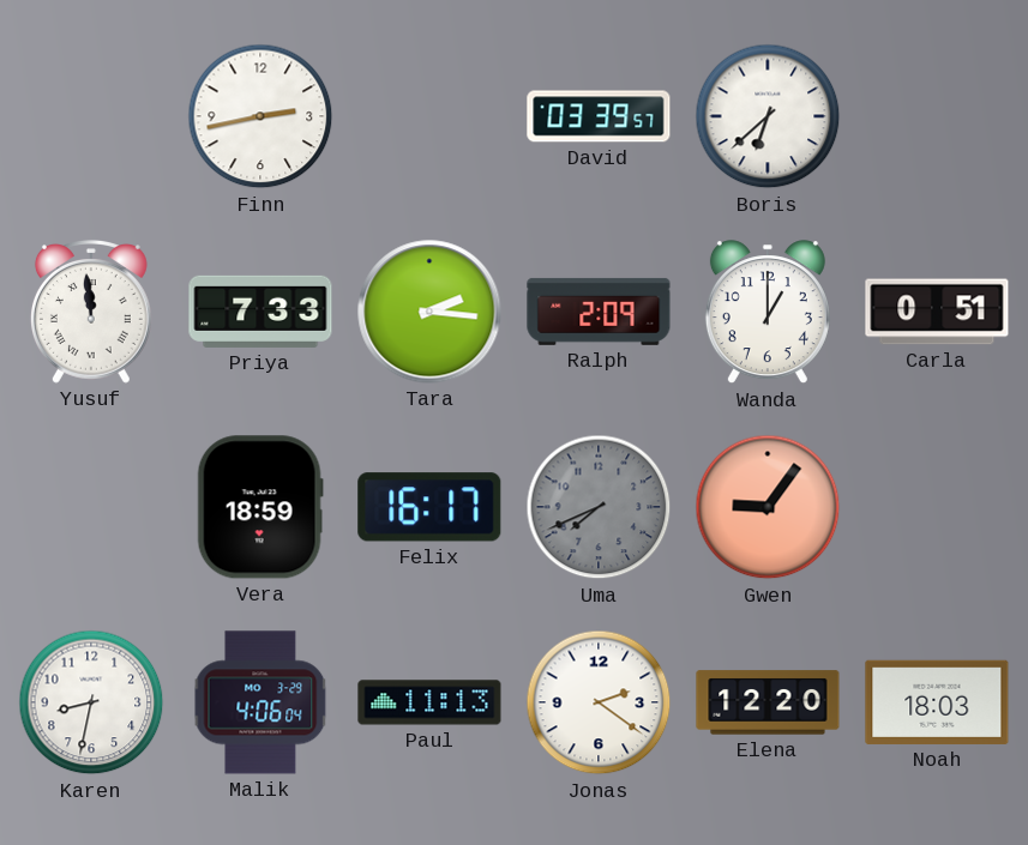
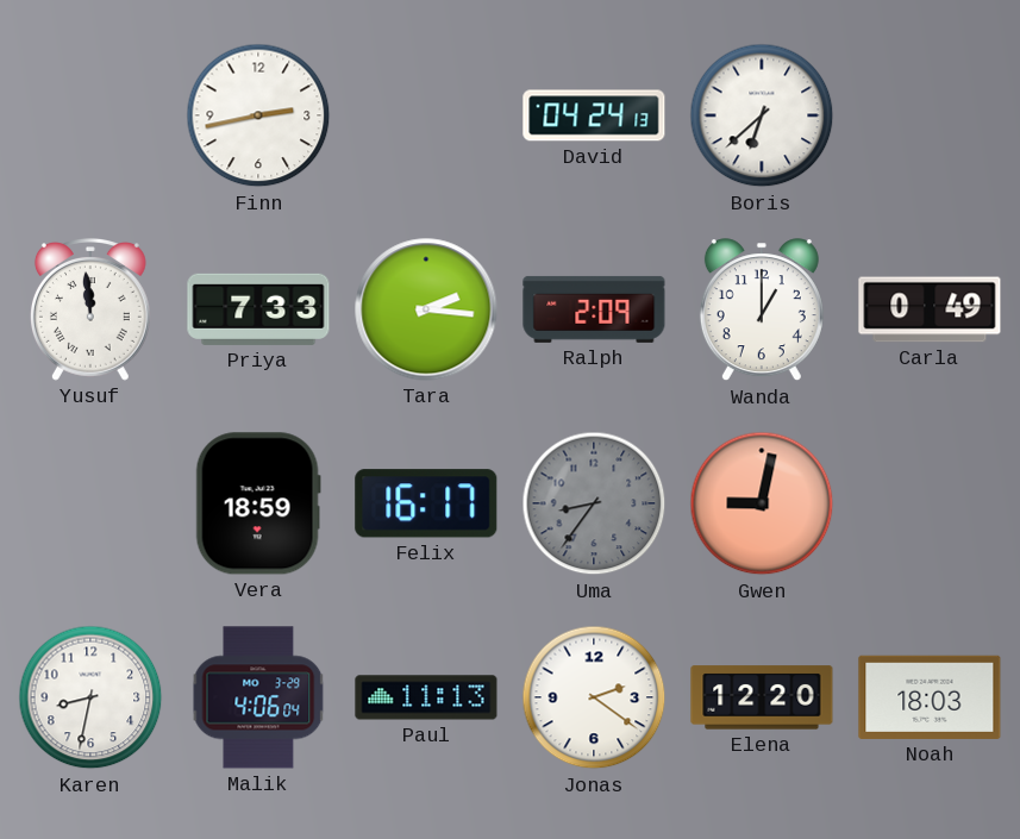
David: 03:39 -> 04:24 (594, 115)
Carla: 0:51 -> 0:49 (930, 309)
Uma: 7:41 -> 8:36 (594, 503)
Gwen: 9:06 -> 9:02 (762, 503)
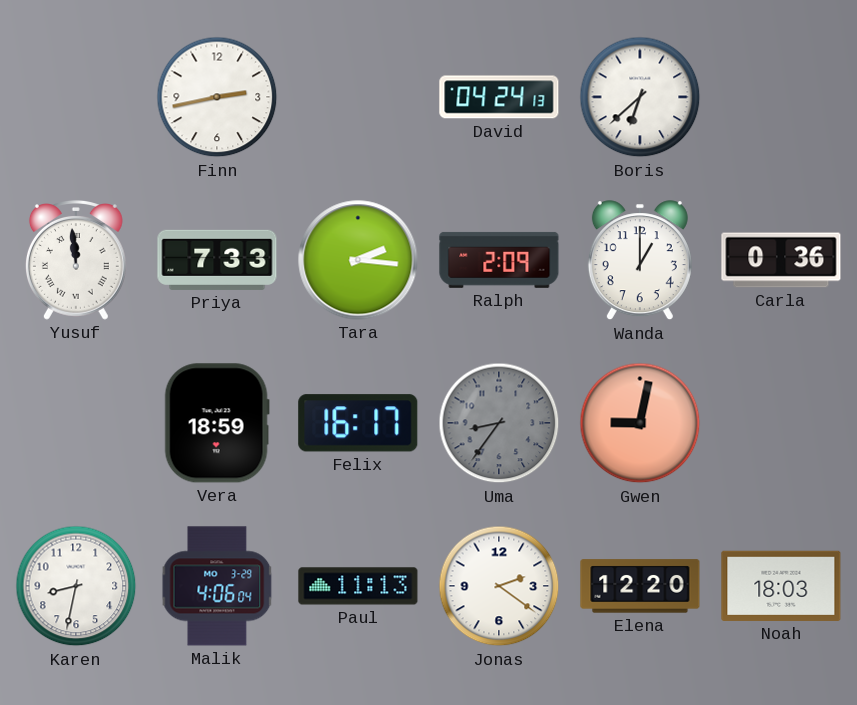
Carla: 0:49 -> 0:36 (781, 260)
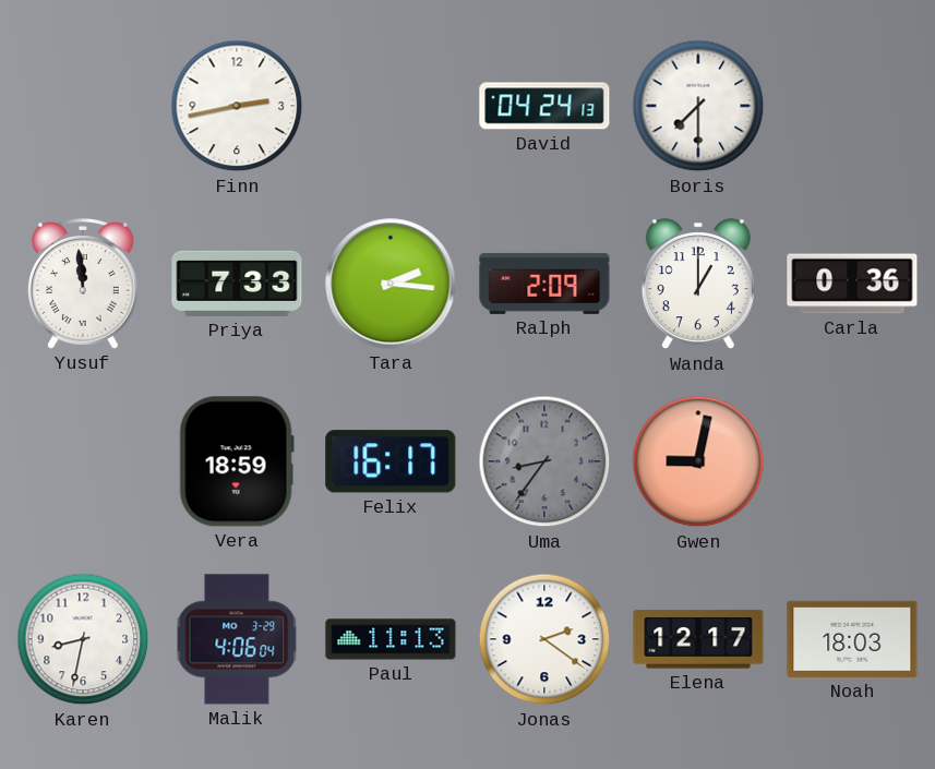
Boris: 6:38 -> 7:30 (698, 106)
Elena: 12:20 -> 12:17 (698, 639)
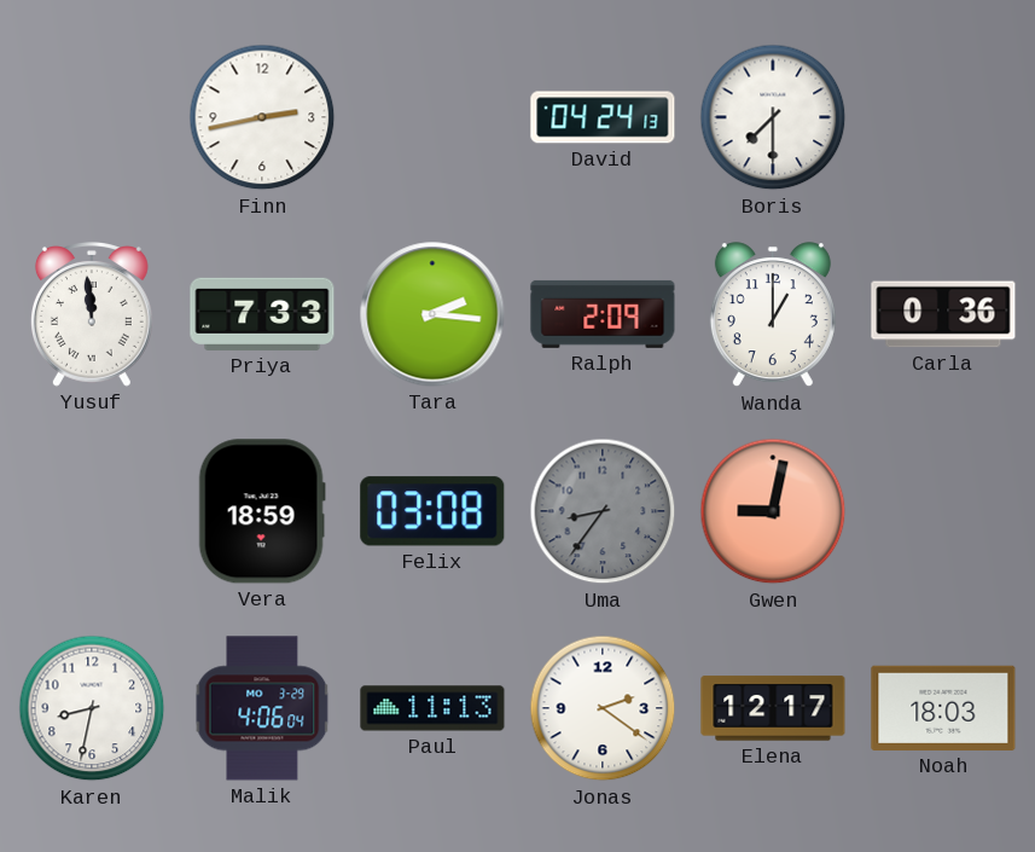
Felix: 16:17 -> 03:08 (432, 511)
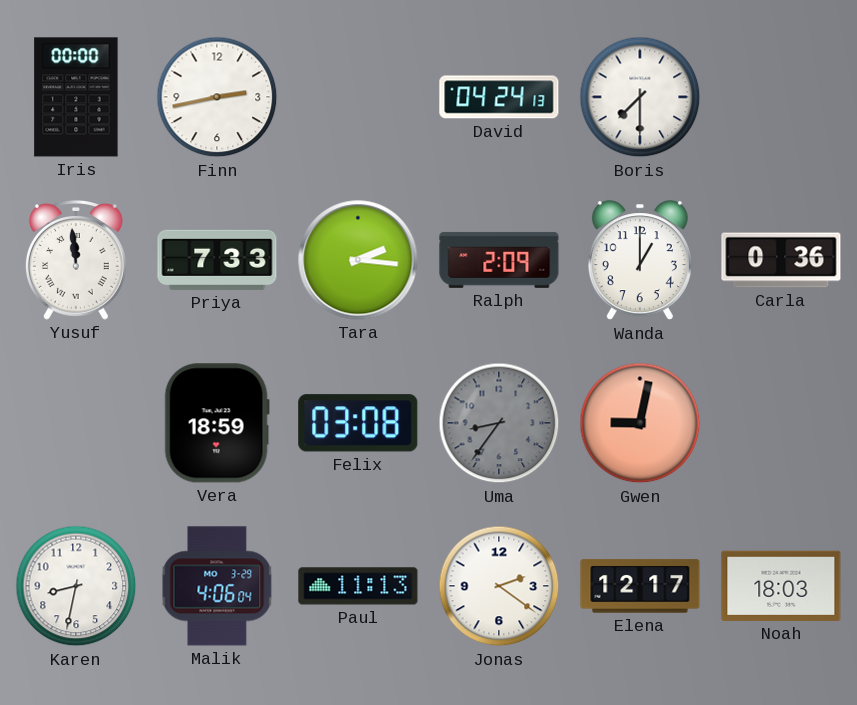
Iris: none -> 00:00 (76, 97)
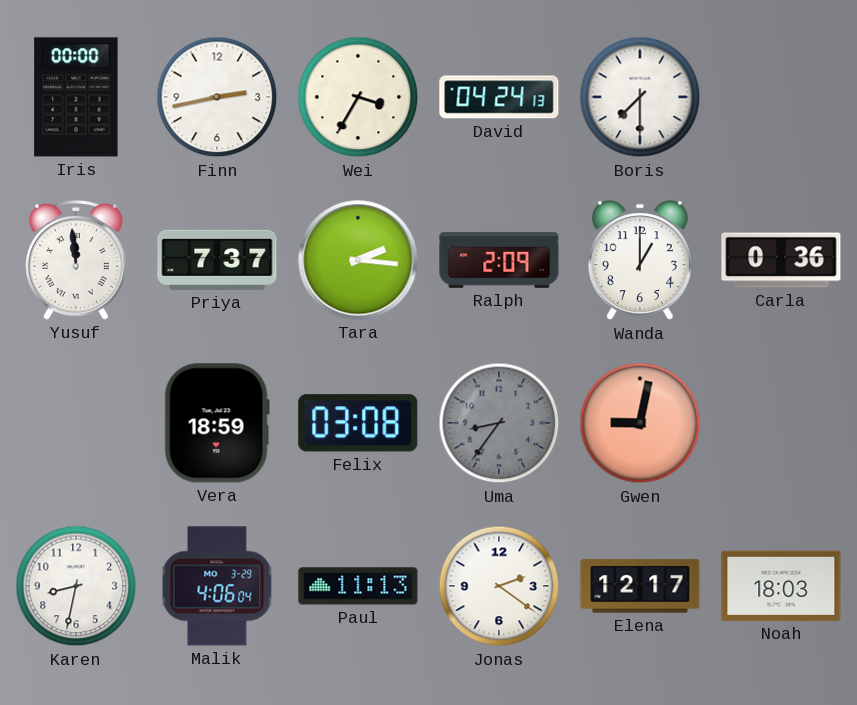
Wei: none -> 3:35 (358, 97)
Priya: 7:33 -> 7:37 (217, 260)
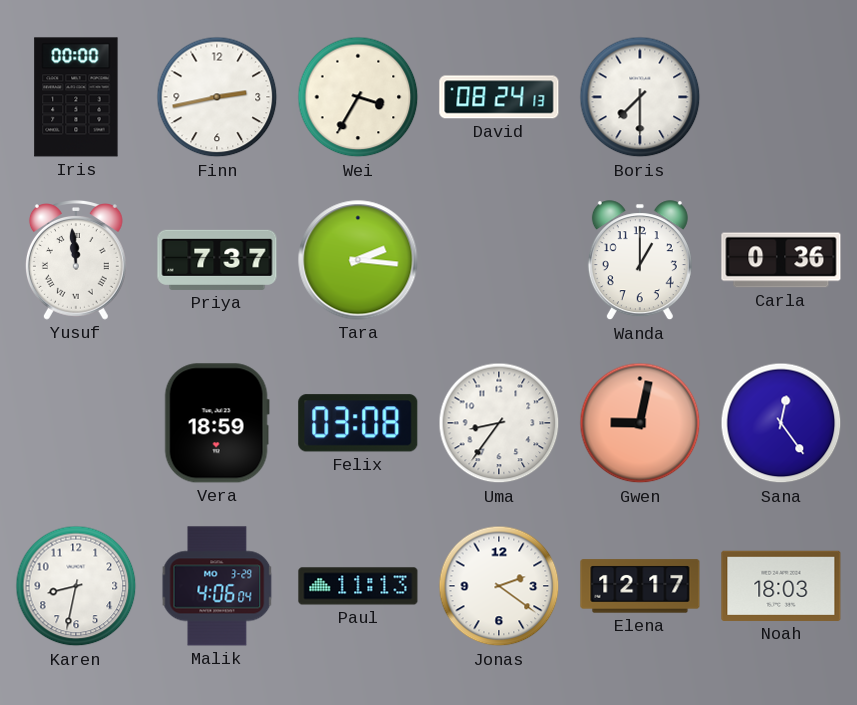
David: 04:24 -> 08:24 (499, 97)
Ralph: 2:09 -> none (499, 260)
Uma dial: grey -> white (499, 423)
Sana: none -> 12:24 (781, 423)
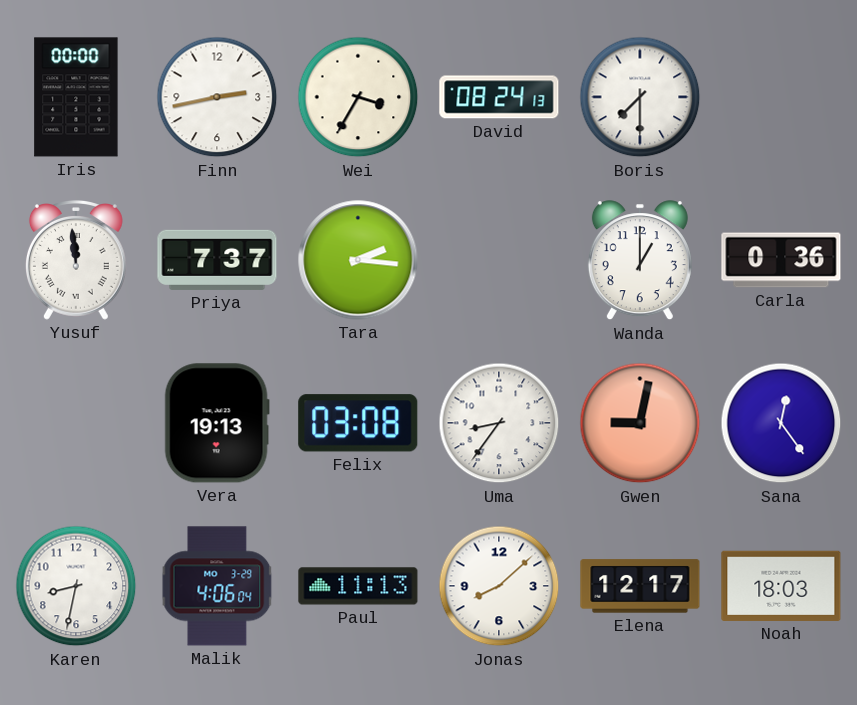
Vera: 18:59 -> 19:13 (217, 423)
Jonas: 2:21 -> 8:08 (499, 586)
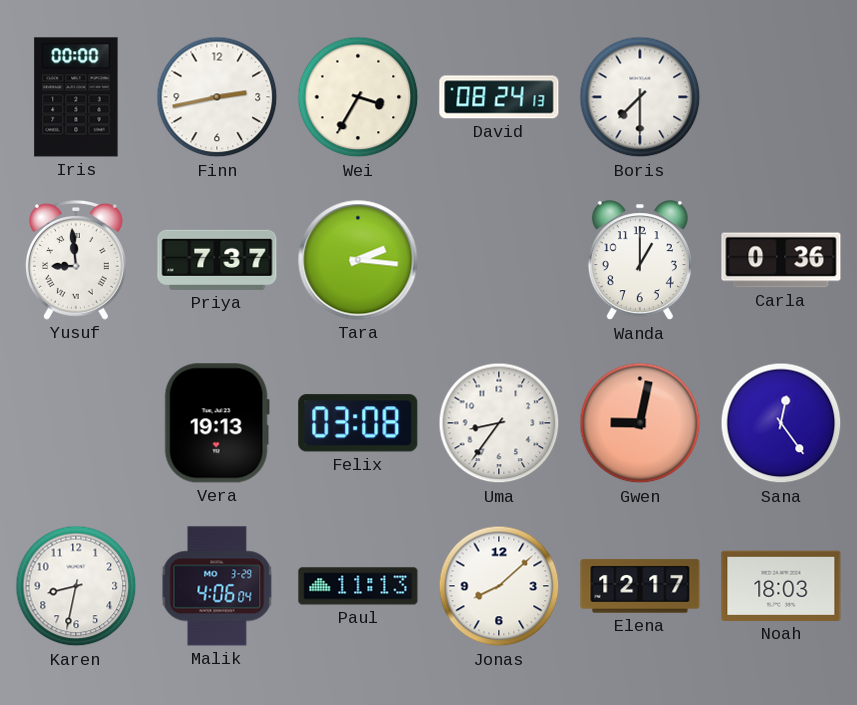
Yusuf: 11:59 -> 8:59 (76, 261)
